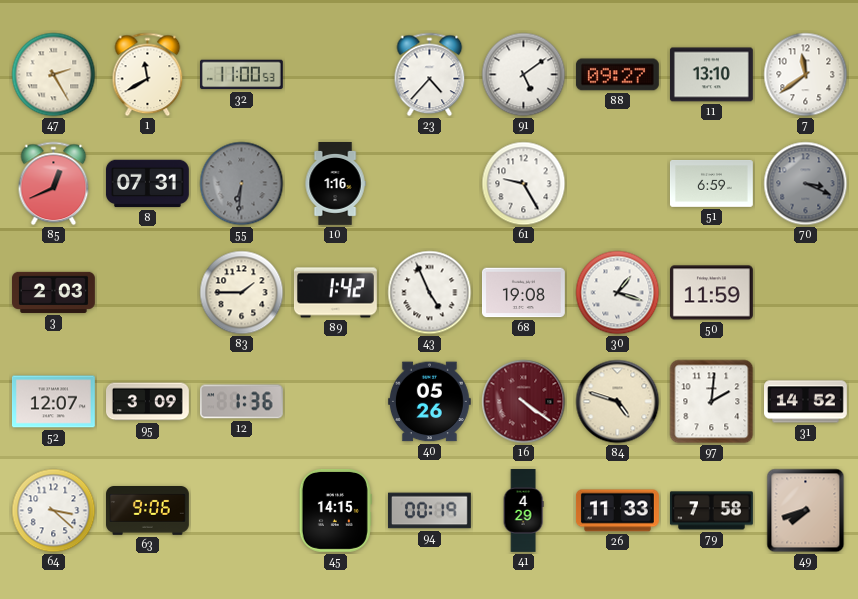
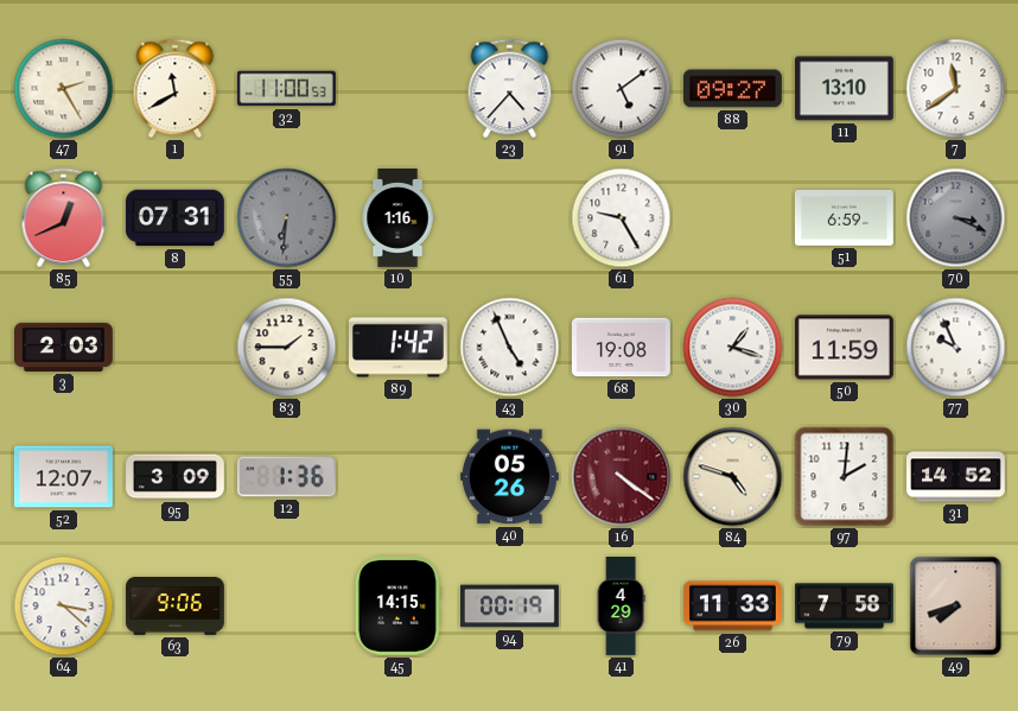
77: none -> 9:56 (956, 348)
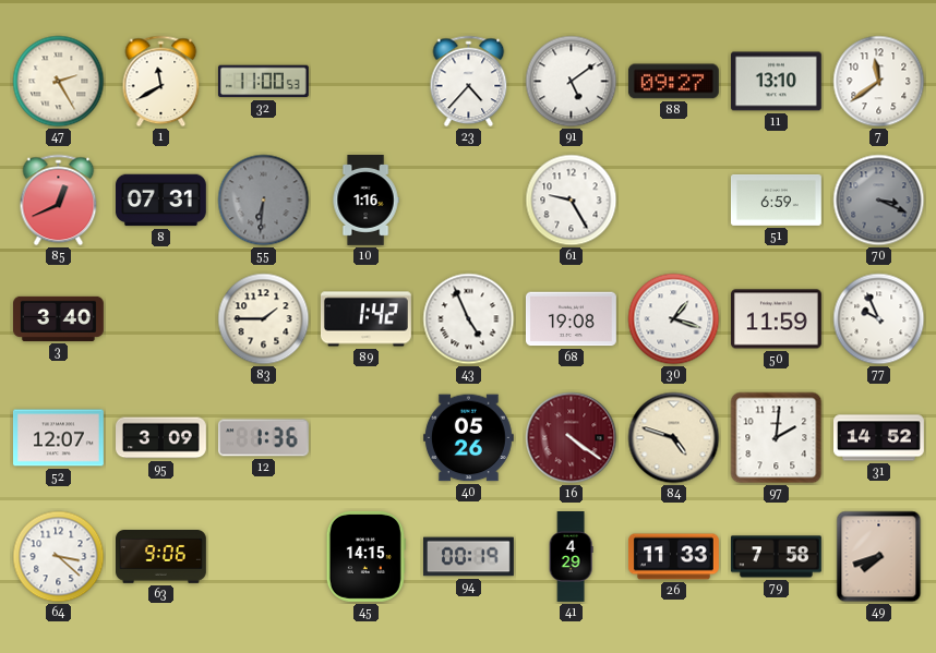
3: 2:03 -> 3:40 (59, 318)
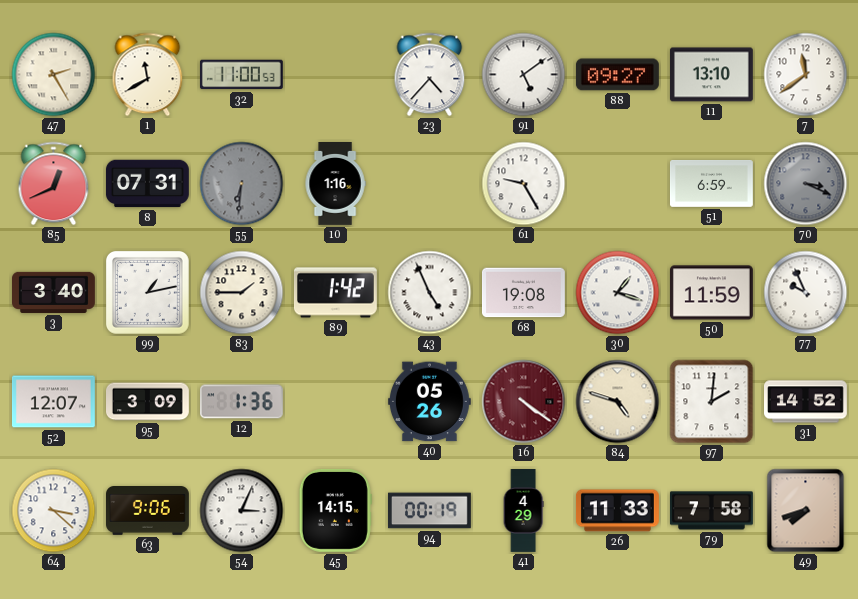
99: none -> 1:13 (147, 292)
54: none -> 3:04 (242, 511)
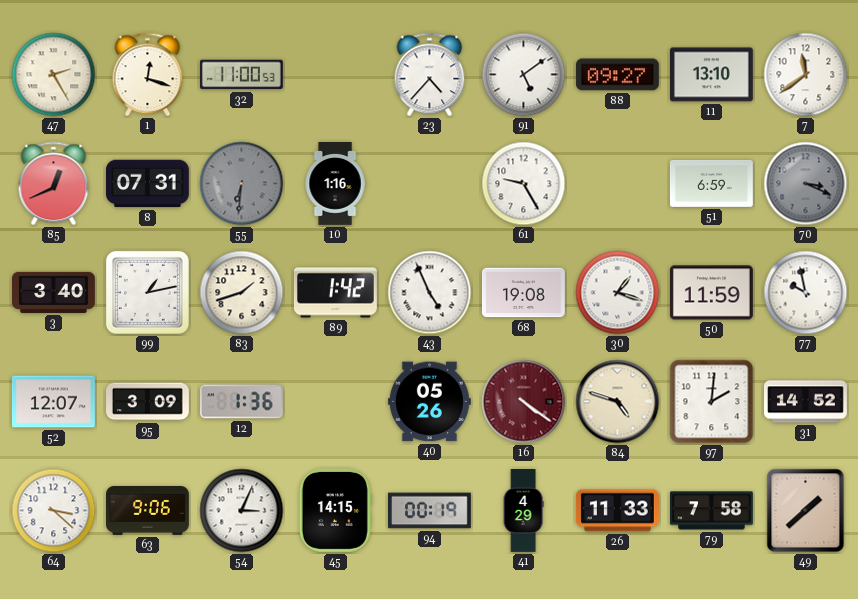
1: 11:40 -> 12:18 (148, 75)
83: 1:45 -> 1:42 (242, 293)
77: 9:56 -> 9:58 (806, 293)
49: 7:42 -> 1:38 (806, 511)
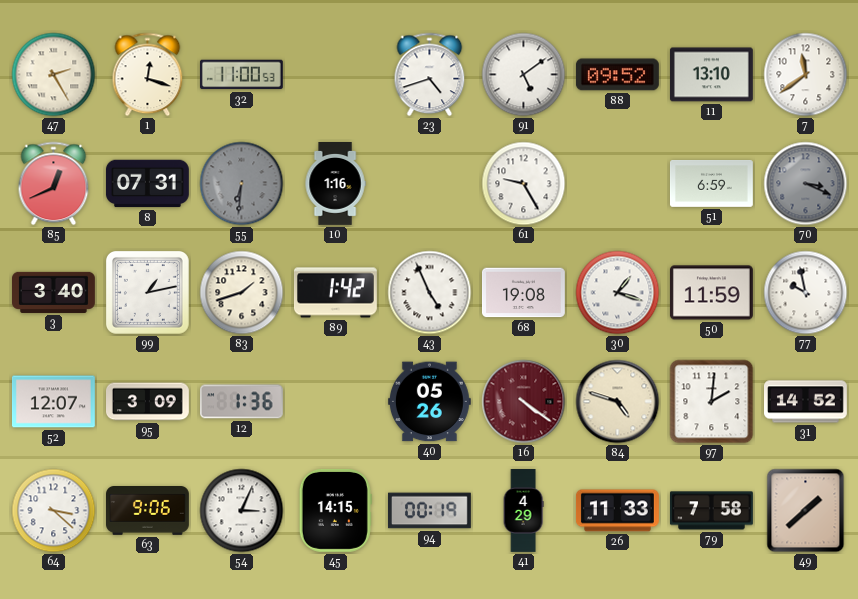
23: 4:37 -> 4:42 (430, 75)
88: 09:27 -> 09:52 (617, 75)
